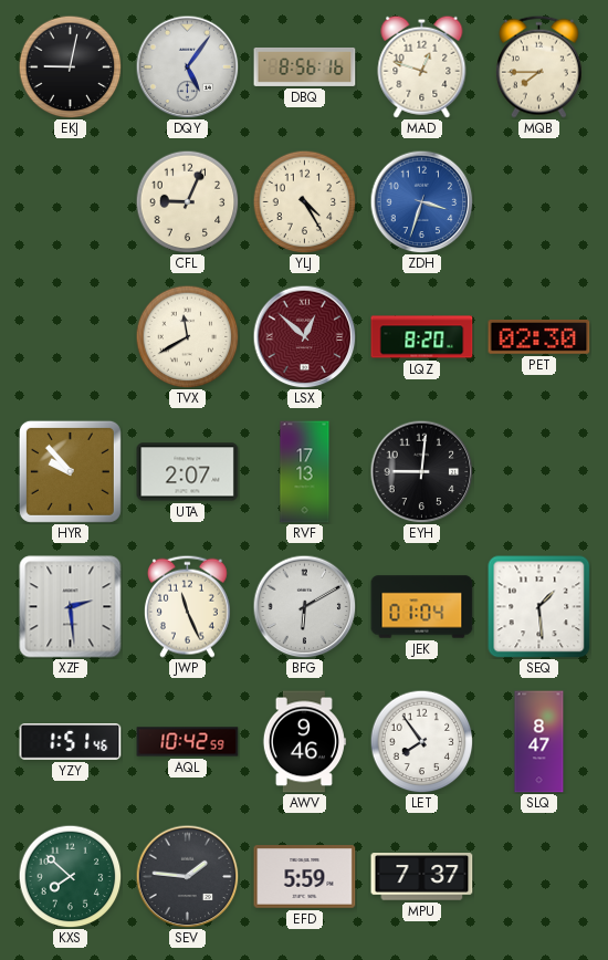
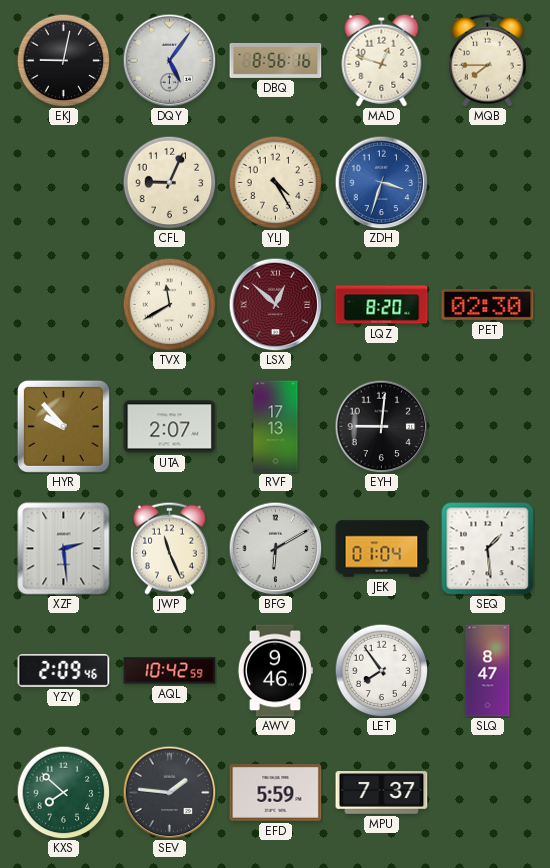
YZY: 1:51 -> 2:09 (64, 671)
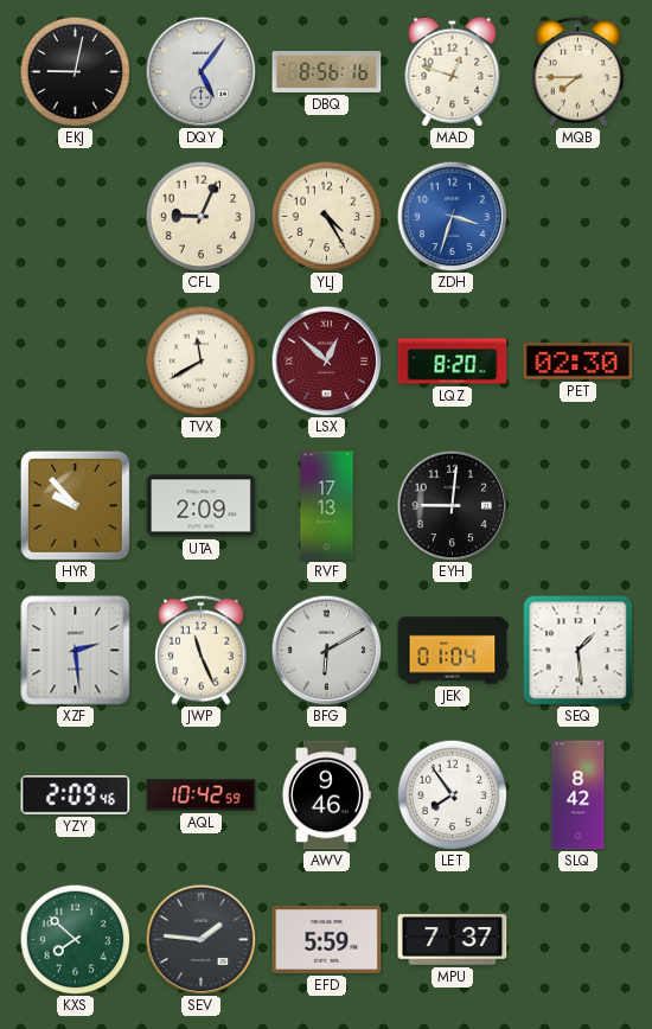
UTA: 2:07 -> 2:09 (202, 506)
SLQ: 8:47 -> 8:42 (579, 795)
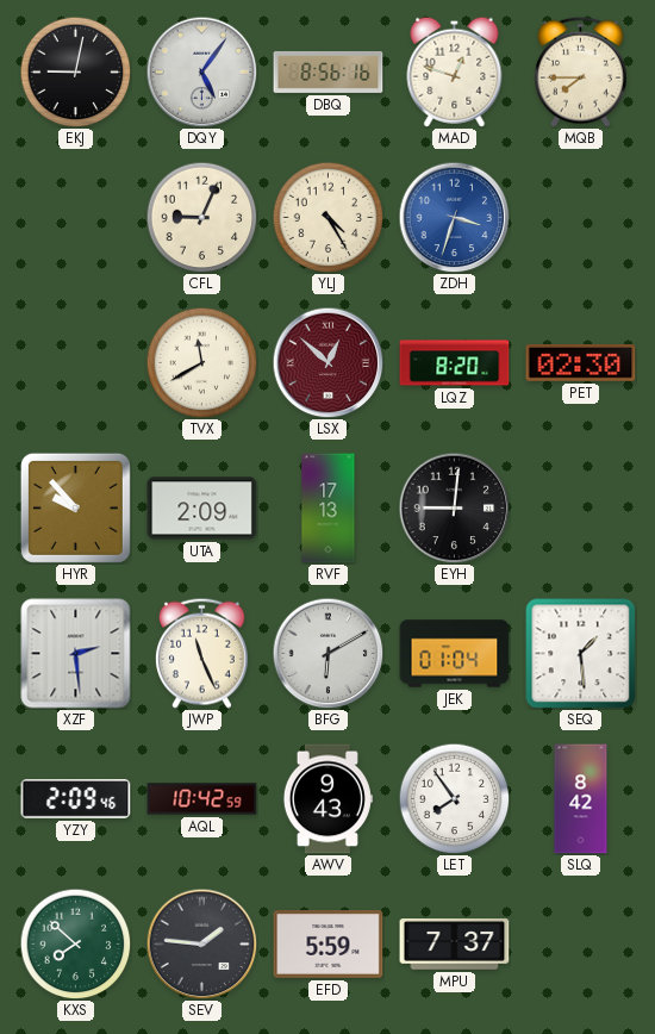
AWV: 9:46 -> 9:43 (327, 799)
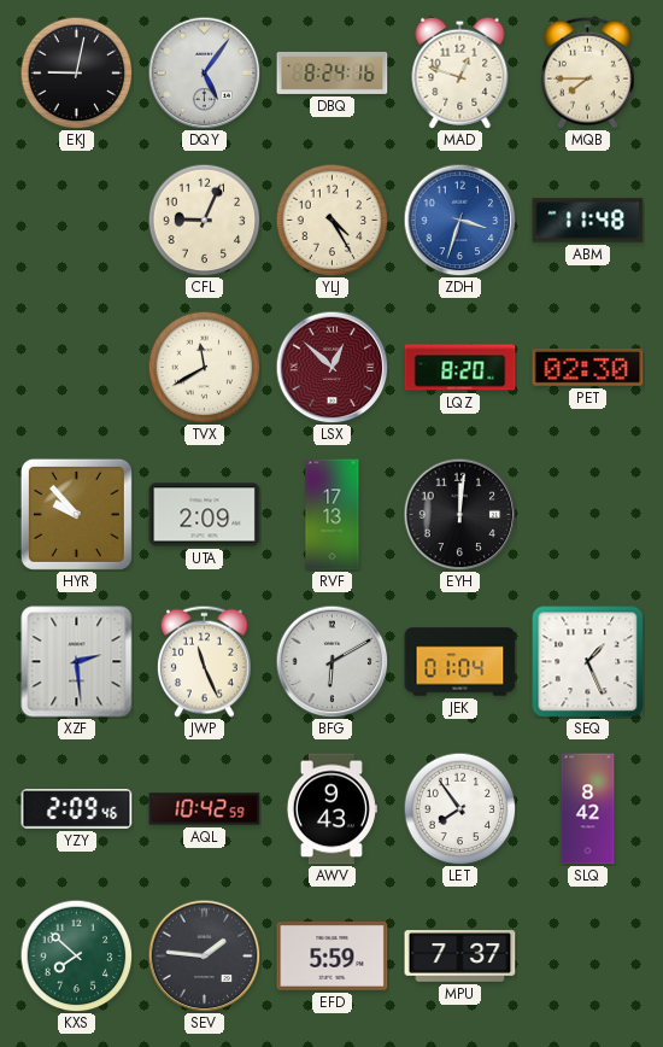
DBQ: 8:56 -> 8:24 (333, 72)
ABM: none -> 11:48 (588, 221)
EYH: 9:01 -> 12:01 (459, 514)
SEQ: 1:29 -> 1:26 (588, 662)
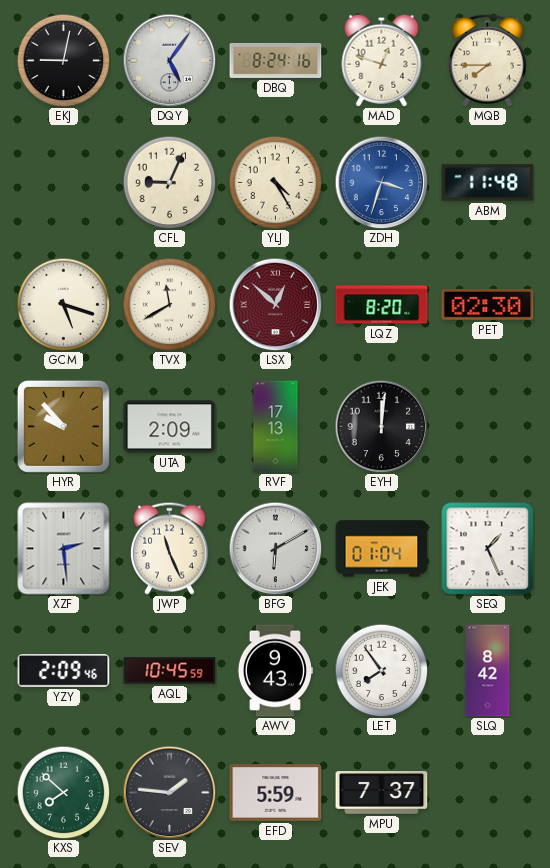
GCM: none -> 5:18 (63, 304)
AQL: 10:42 -> 10:45 (170, 671)
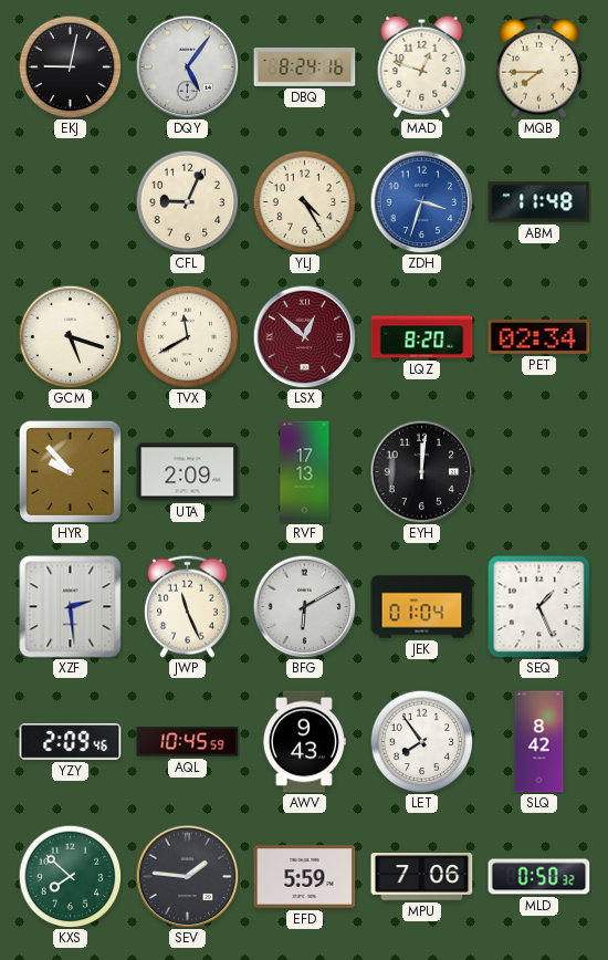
PET: 02:30 -> 02:34 (539, 337)
MPU: 7:37 -> 7:06 (422, 877)
MLD: none -> 0:50 (539, 877)
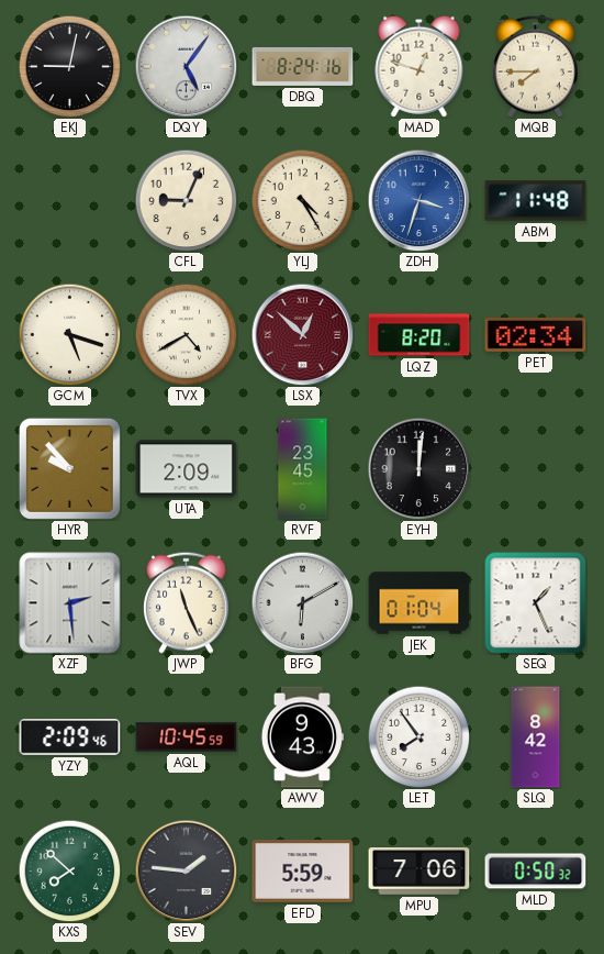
TVX: 11:40 -> 4:40 (186, 334)
RVF: 17:13 -> 23:45 (303, 469)
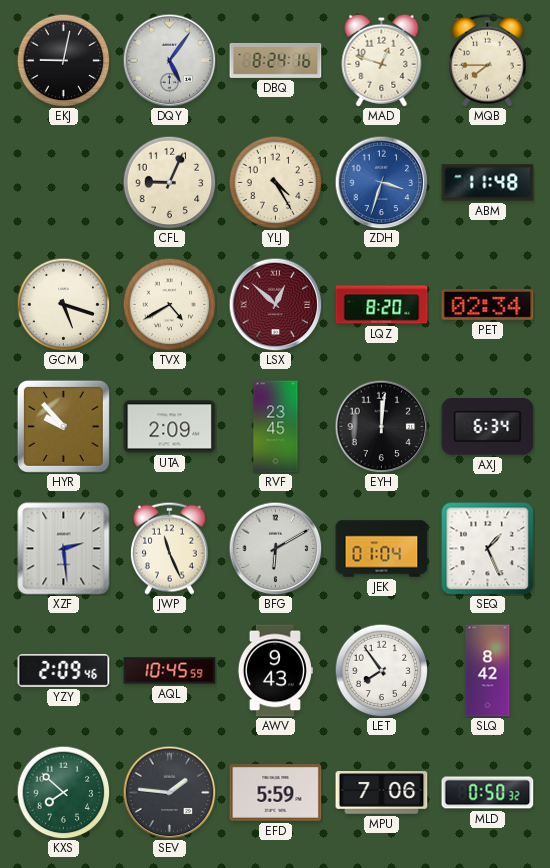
AXJ: none -> 6:34 (488, 427)
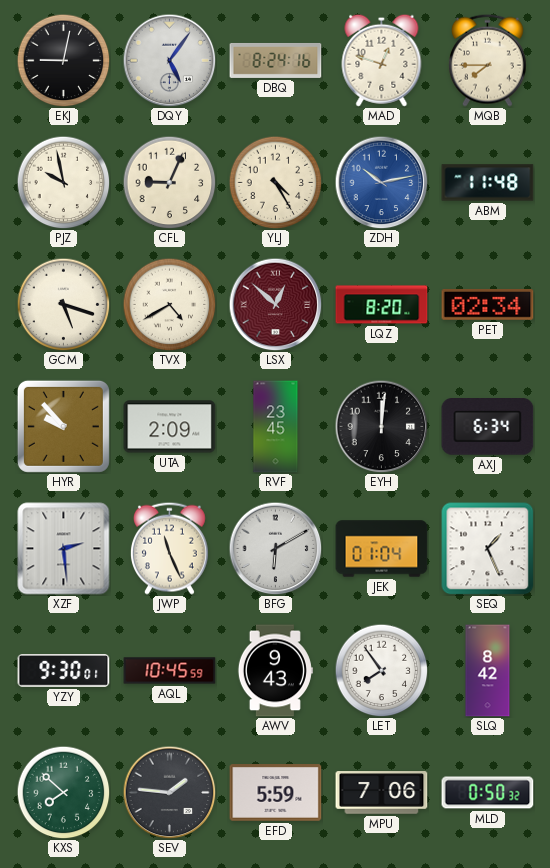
PJZ: none -> 9:58 (63, 182)
ZDH: 3:33 -> 10:13 (381, 182)
YZY: 2:09 -> 9:30 (64, 671)
